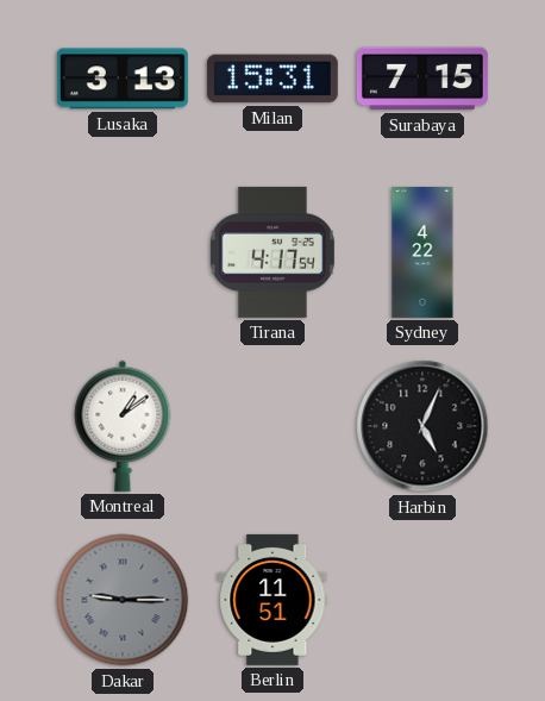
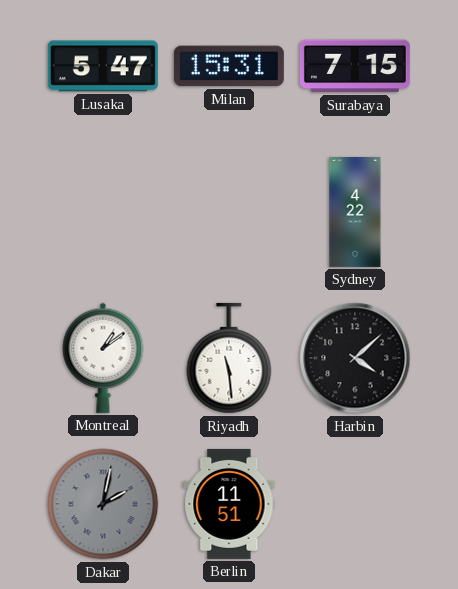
Lusaka: 3:13 -> 5:47 (103, 66)
Tirana: 4:17 -> none (272, 252)
Riyadh: none -> 11:29 (229, 358)
Harbin: 5:04 -> 4:08 (355, 358)
Dakar: 9:15 -> 2:02 (103, 504)
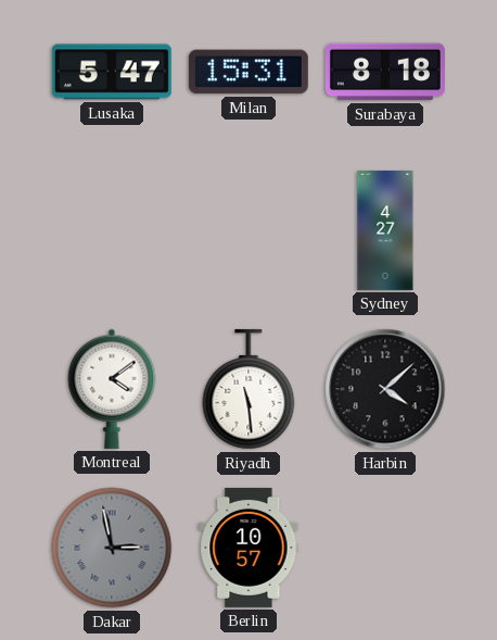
Surabaya: 7:15 -> 8:18 (385, 72)
Sydney: 4:22 -> 4:27 (385, 230)
Montreal: 1:09 -> 4:09 (112, 389)
Dakar: 2:02 -> 2:58 (112, 548)
Berlin: 11:51 -> 10:57 (248, 548)
